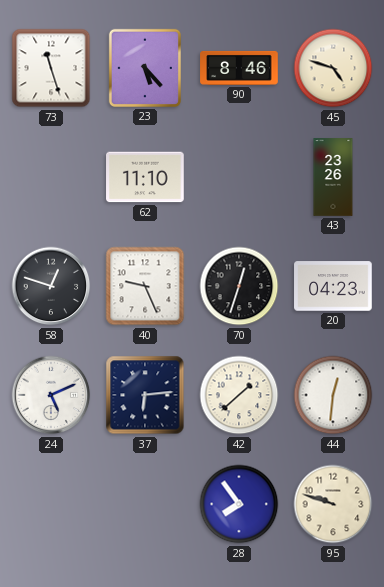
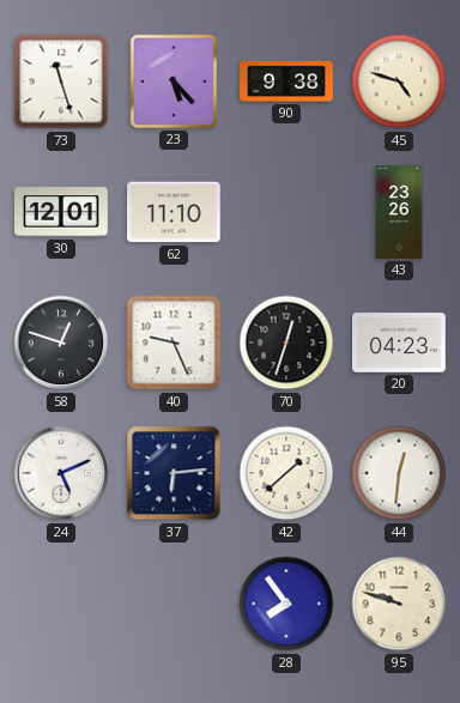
90: 8:46 -> 9:38 (286, 81)
30: none -> 12:01 (61, 212)
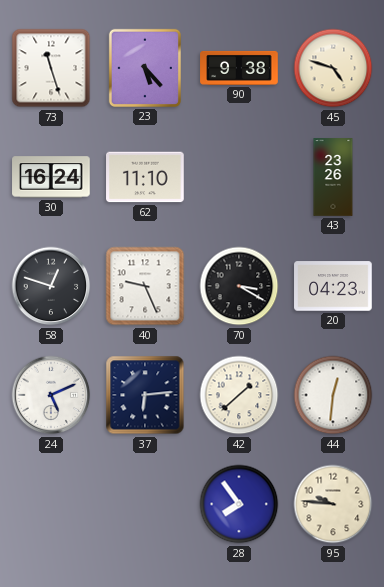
30: 12:01 -> 16:24 (51, 177)
70: 12:33 -> 3:20 (239, 286)
95: 9:48 -> 9:46 (333, 504)
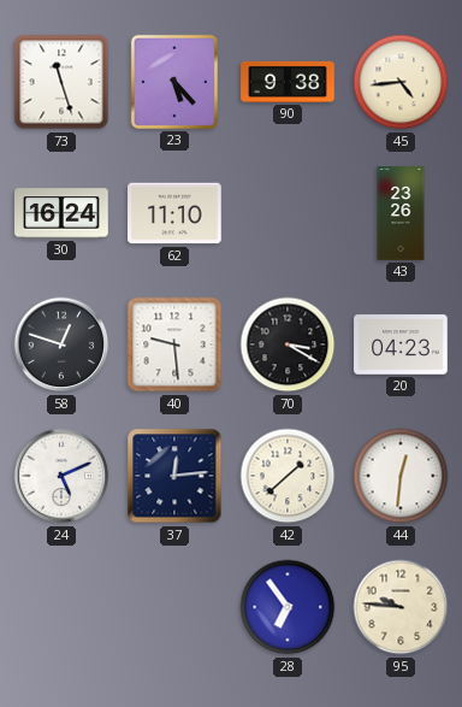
45: 4:48 -> 4:44 (401, 82)
40: 9:26 -> 9:29 (174, 344)
37: 6:14 -> 12:14 (174, 476)
28: 7:54 -> 6:54 (288, 607)
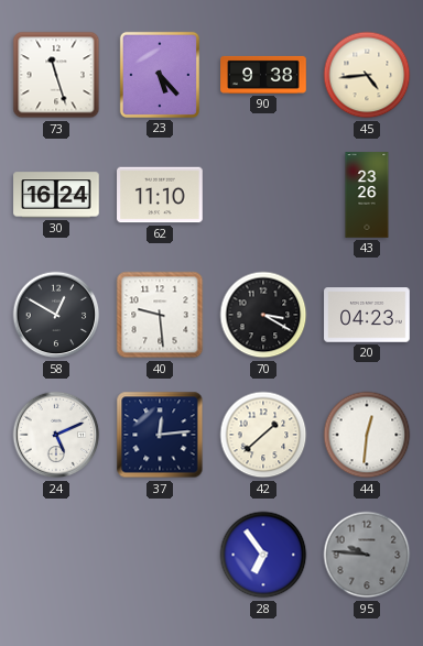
58: 12:48 -> 12:50 (56, 315)
95 dial: cream -> grey (367, 555)
